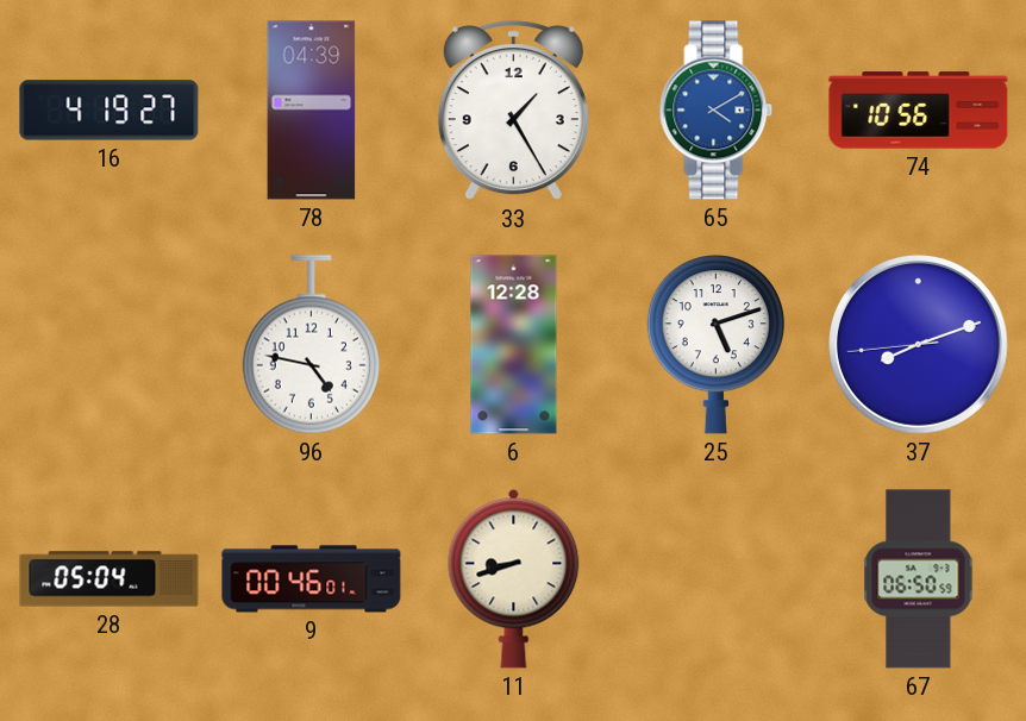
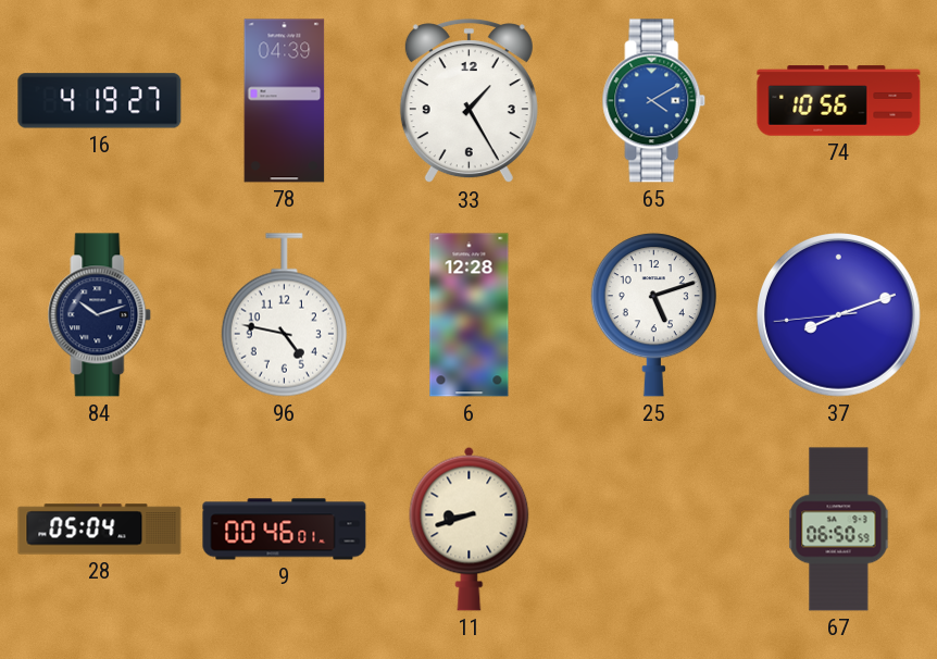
84: none -> 10:12 (100, 315)
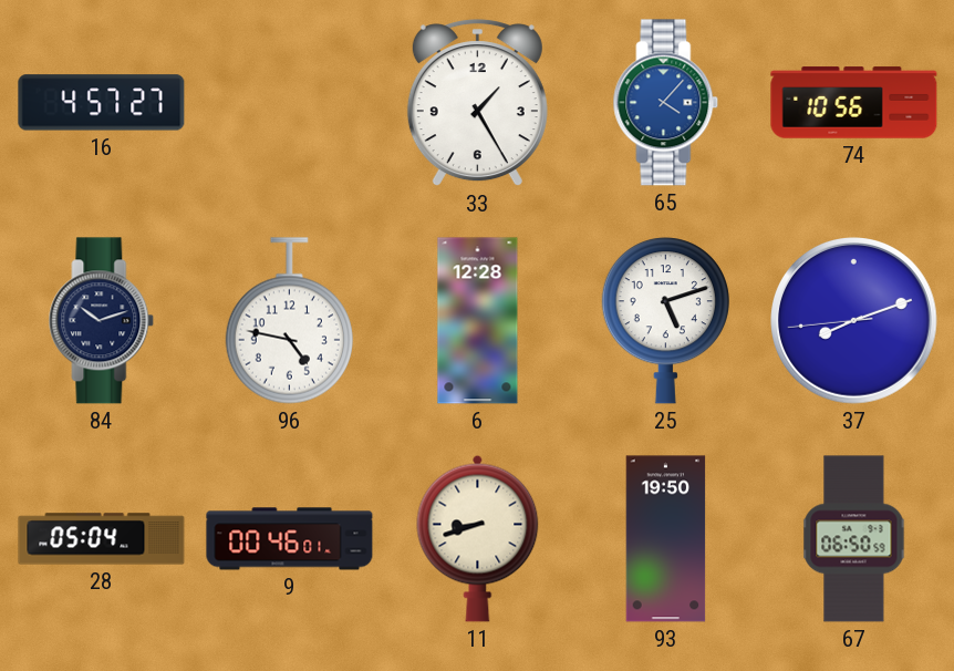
16: 4:19 -> 4:57 (102, 103)
78: 04:39 -> none (285, 101)
65: 4:10 -> 4:07 (666, 103)
93: none -> 19:50 (666, 539)
